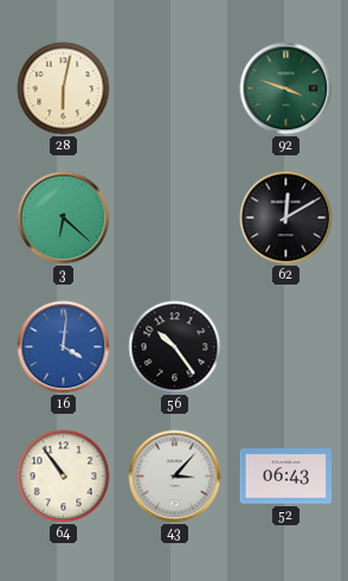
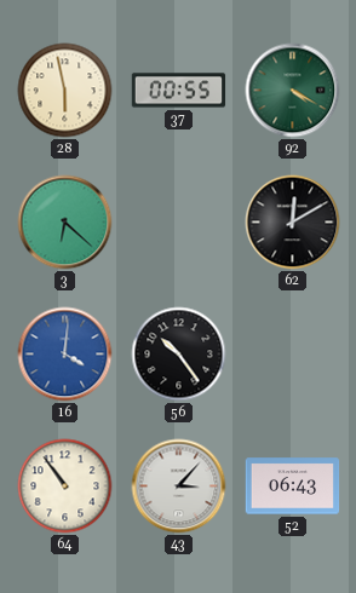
28: 6:02 -> 5:58 (65, 91)
37: none -> 00:55 (179, 91)
92: 3:48 -> 4:20 (293, 91)
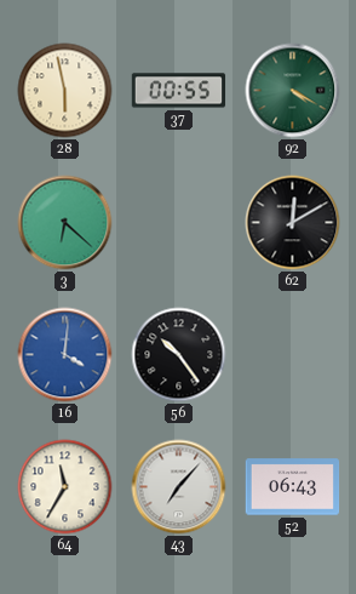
64: 10:54 -> 11:35 (65, 487)
43: 3:07 -> 7:07 (179, 487)
